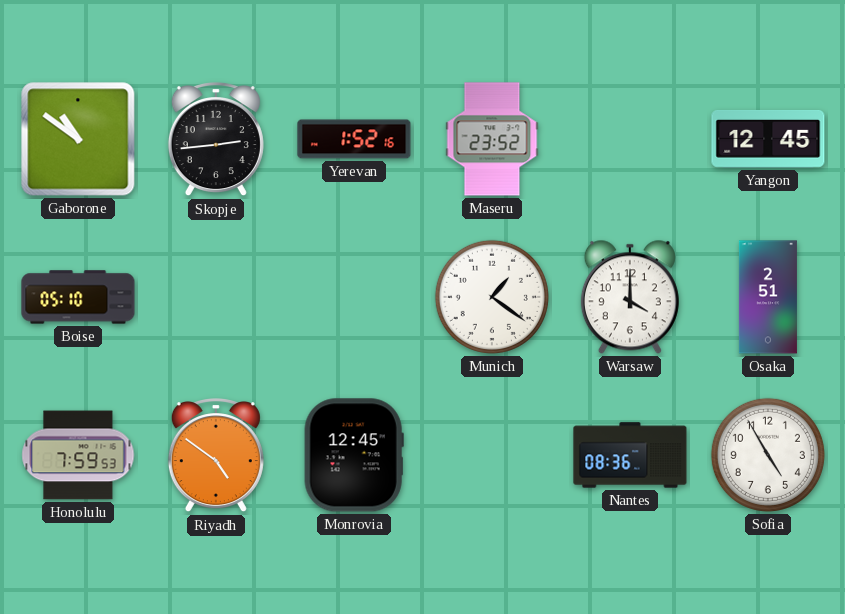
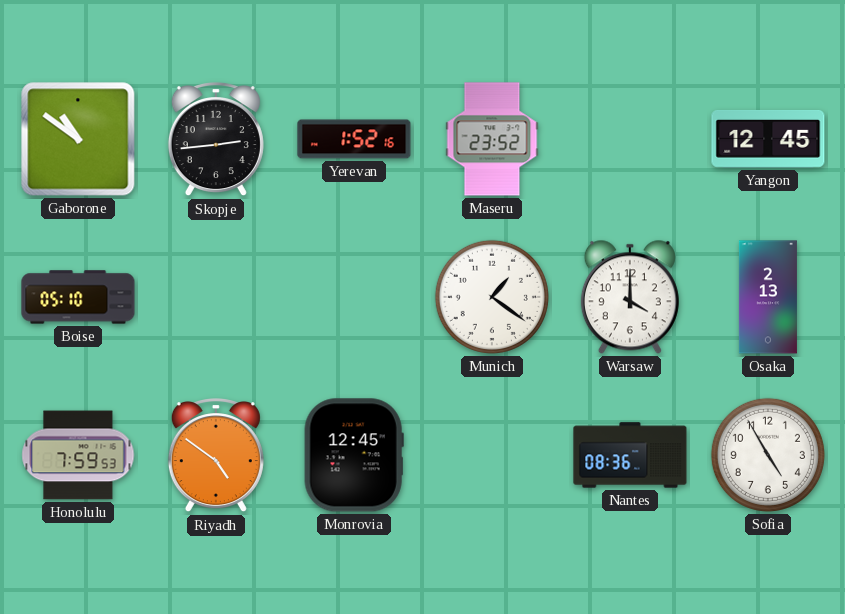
Osaka: 2:51 -> 2:13 (768, 297)
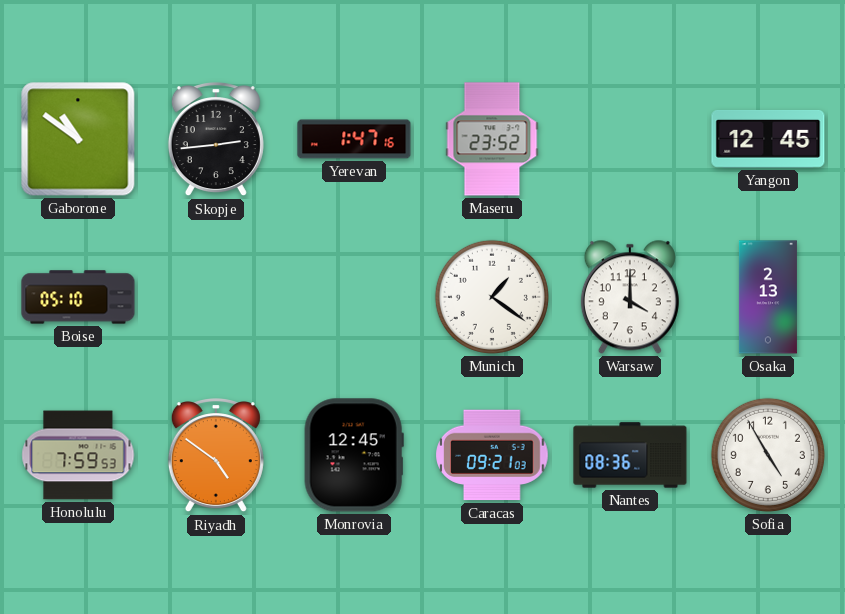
Yerevan: 1:52 -> 1:47 (354, 139)
Caracas: none -> 09:21 (492, 455)
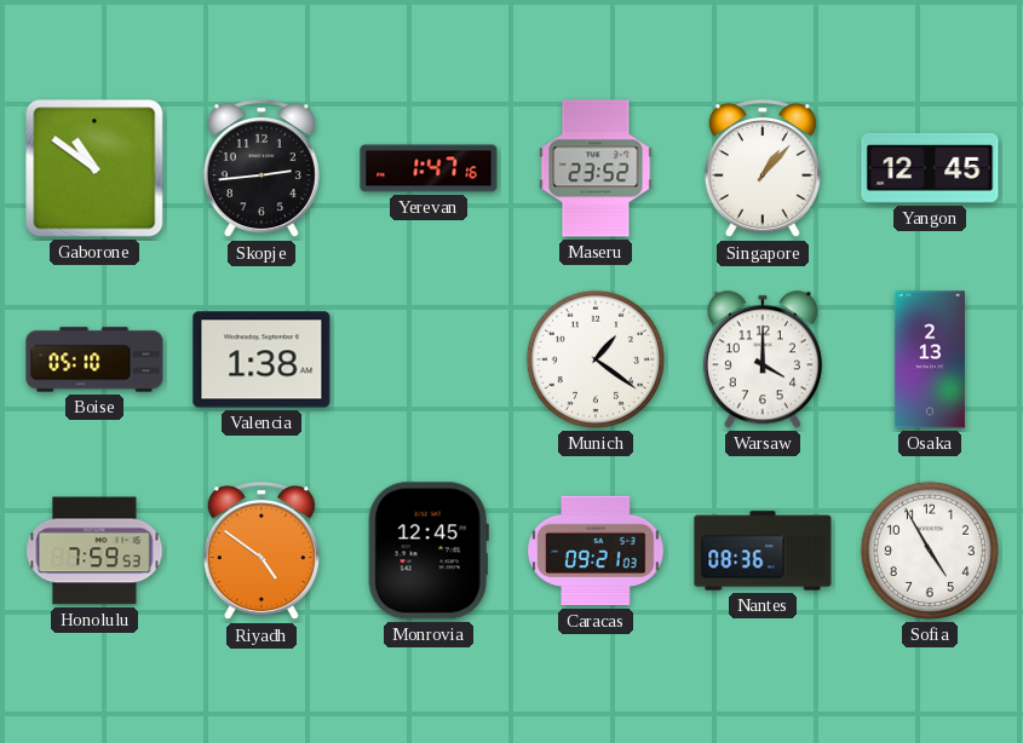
Singapore: none -> 1:07 (763, 169)
Valencia: none -> 1:38 (262, 359)
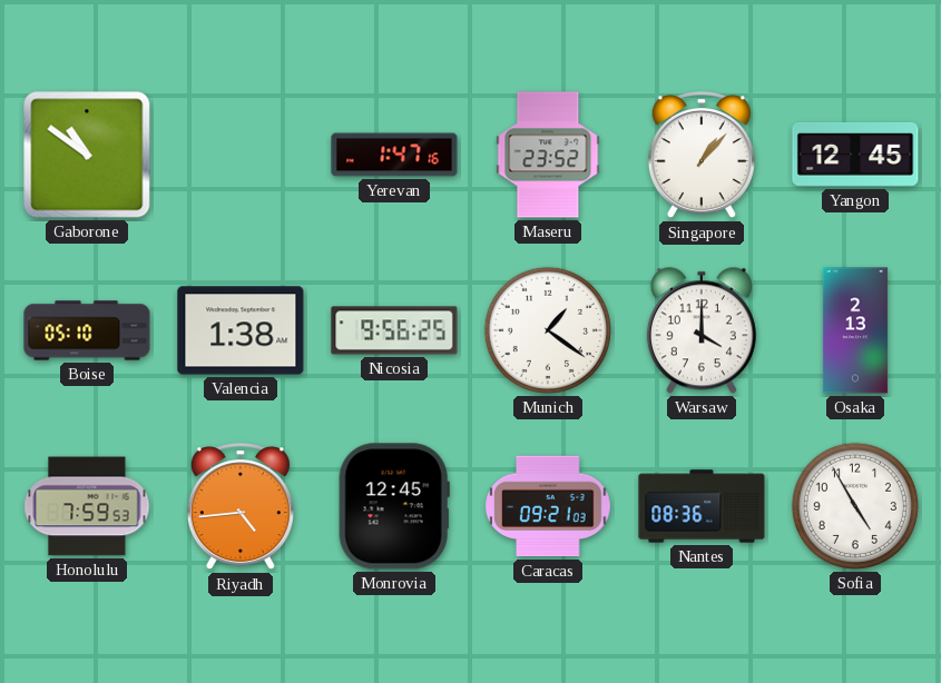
Skopje: 2:44 -> none (262, 169)
Nicosia: none -> 9:56 (394, 330)
Riyadh: 4:51 -> 4:44 (241, 507)
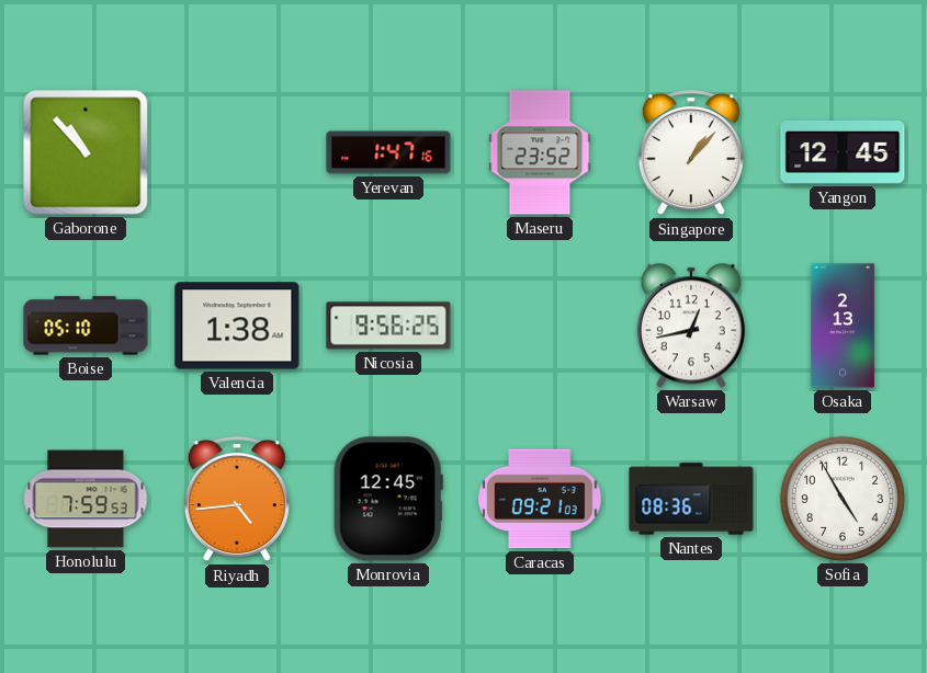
Gaborone: 10:51 -> 10:53 (86, 152)
Munich: 1:21 -> none (548, 330)
Warsaw: 4:00 -> 12:43 (691, 326)
